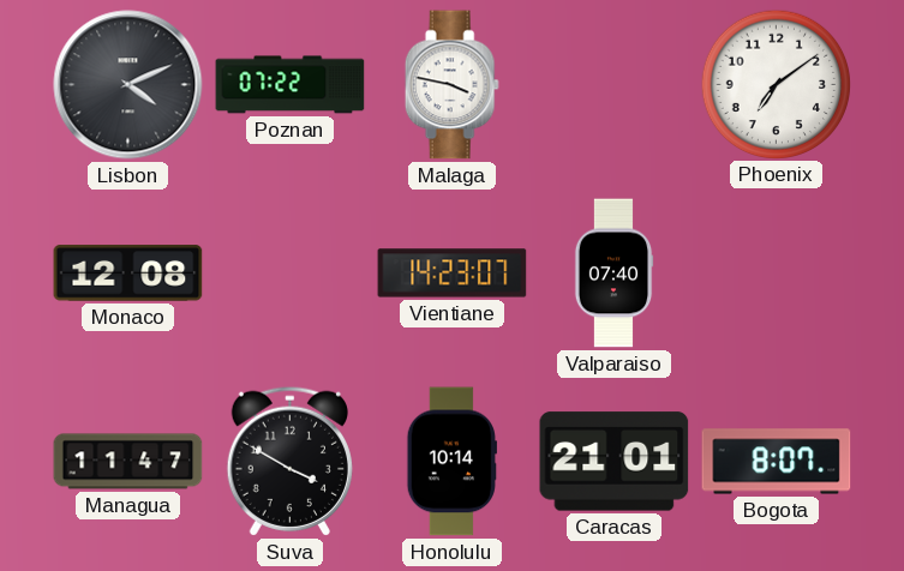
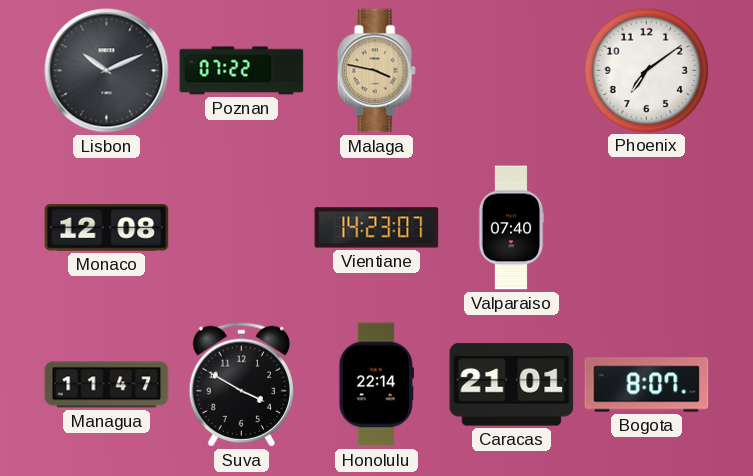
Lisbon: 4:11 -> 10:11 (107, 71)
Malaga dial: white -> champagne (376, 71)
Honolulu: 10:14 -> 22:14 (376, 385)
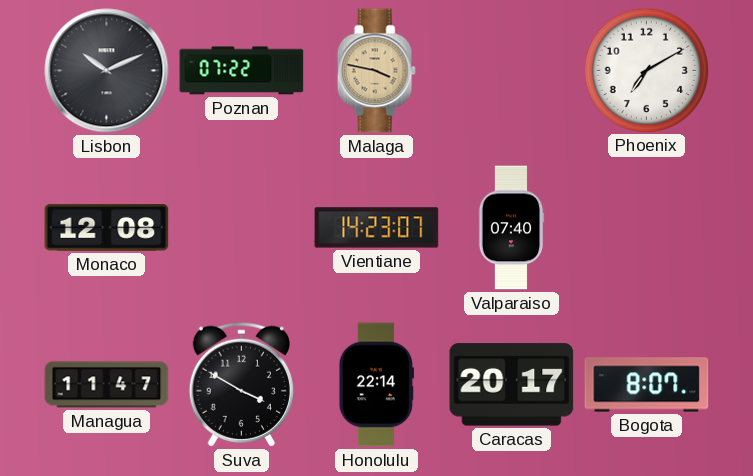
Phoenix: 7:09 -> 7:10 (646, 70)
Caracas: 21:01 -> 20:17 (512, 385)
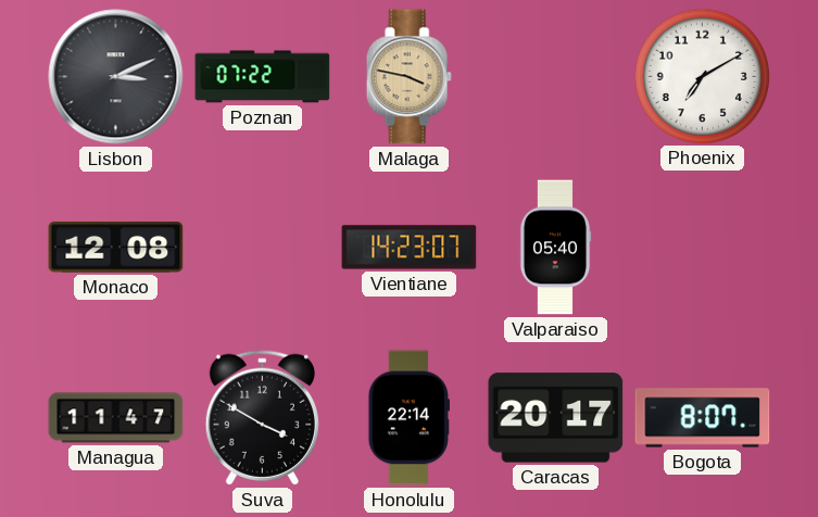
Lisbon: 10:11 -> 3:11 (116, 77)
Valparaiso: 07:40 -> 05:40 (555, 248)
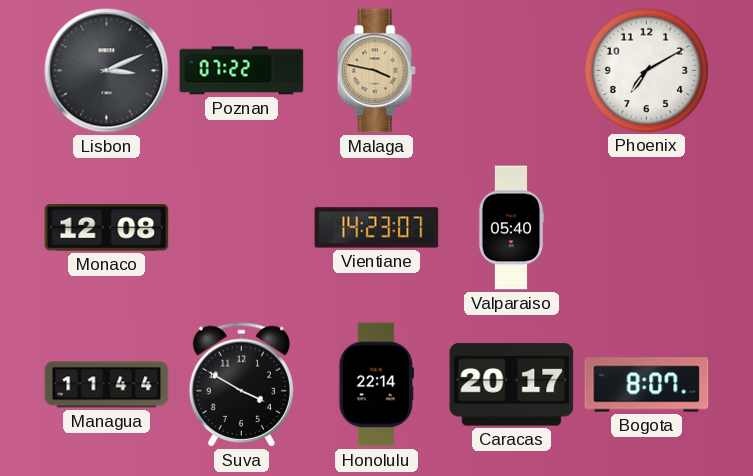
Managua: 11:47 -> 11:44 (107, 385)
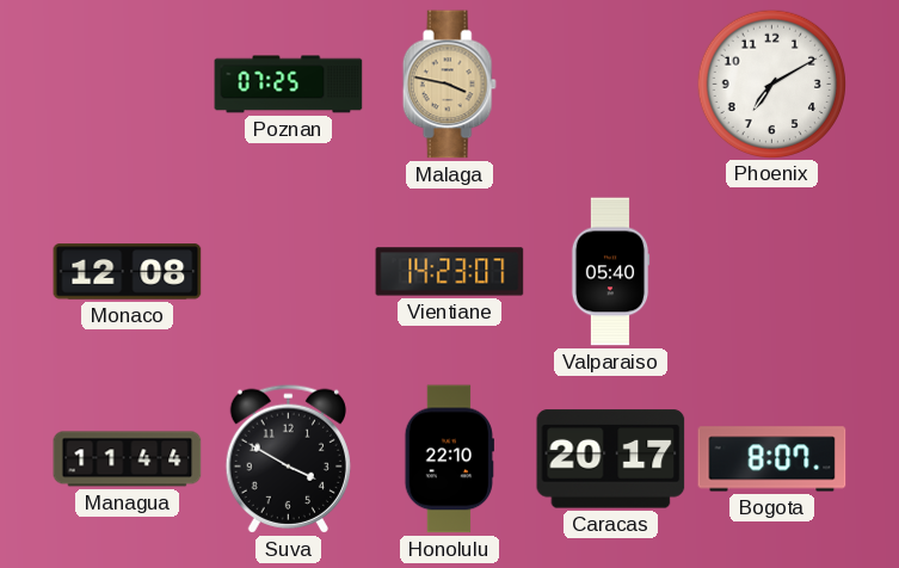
Lisbon: 3:11 -> none (107, 71)
Poznan: 07:22 -> 07:25 (289, 85)
Honolulu: 22:14 -> 22:10 (449, 459)
